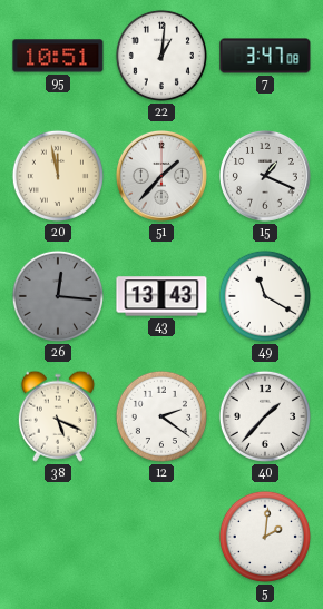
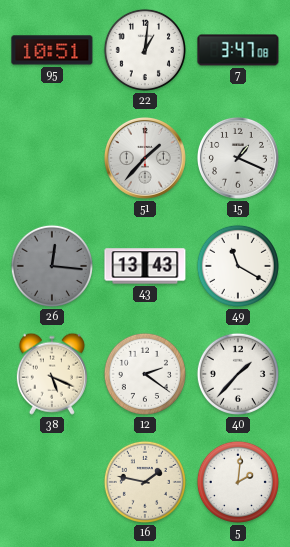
20: 11:58 -> none (58, 176)
16: none -> 1:47 (145, 482)
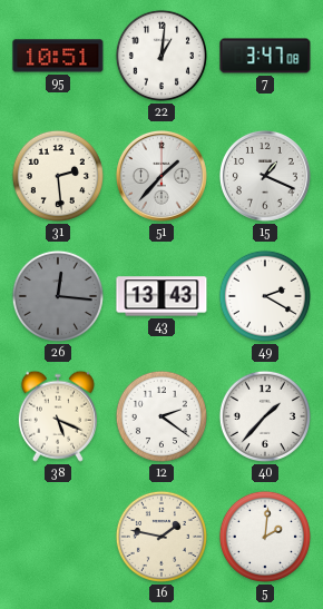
31: none -> 2:29 (58, 176)
49: 11:20 -> 2:20 (265, 296)
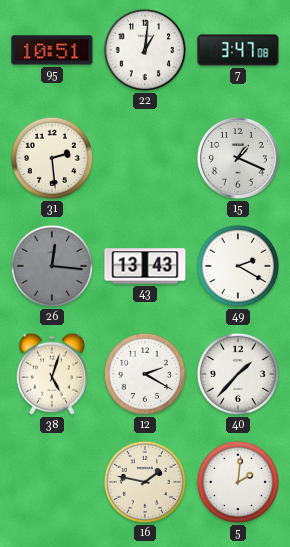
51: 1:37 -> none (161, 176)
38: 5:19 -> 5:03 (52, 374)
12: 2:21 -> 2:20 (145, 374)
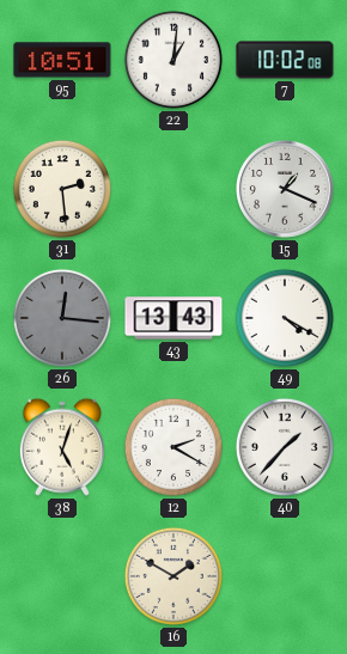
7: 3:47 -> 10:02 (285, 60)
49: 2:20 -> 4:20 (285, 318)
16: 1:47 -> 1:50 (173, 576)
5: 2:01 -> none (238, 482)
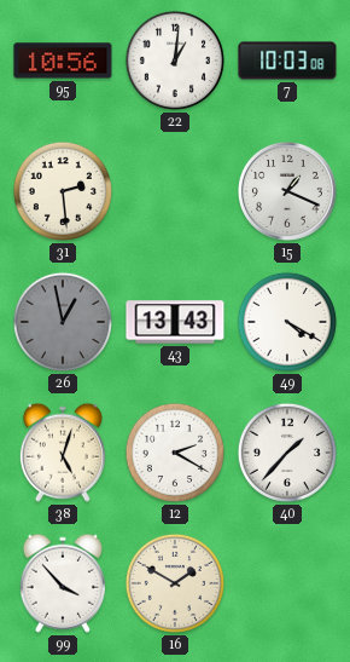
95: 10:51 -> 10:56 (63, 61)
7: 10:02 -> 10:03 (287, 61)
26: 12:16 -> 12:58 (63, 322)
99: none -> 3:53 (63, 583)
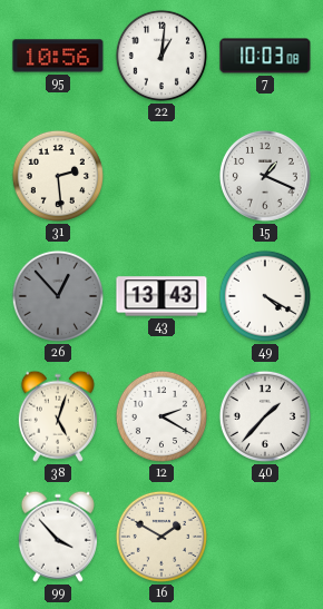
26: 12:58 -> 12:53 (58, 296)
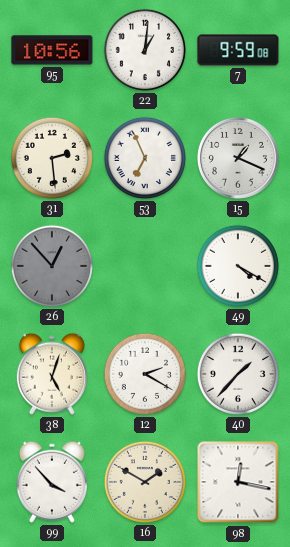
7: 10:03 -> 9:59 (238, 50)
53: none -> 6:56 (145, 158)
43: 13:43 -> none (161, 296)
98: none -> 12:17 (238, 482)
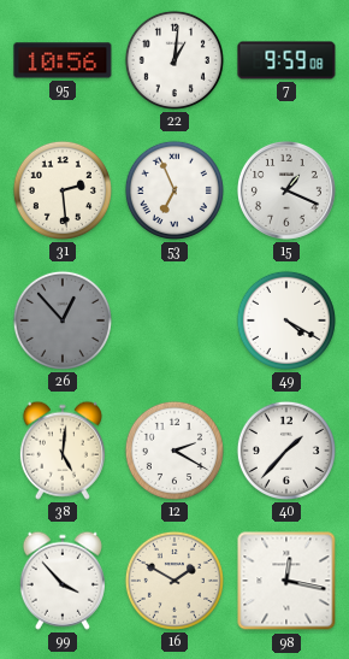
38: 5:03 -> 5:01 (63, 451)
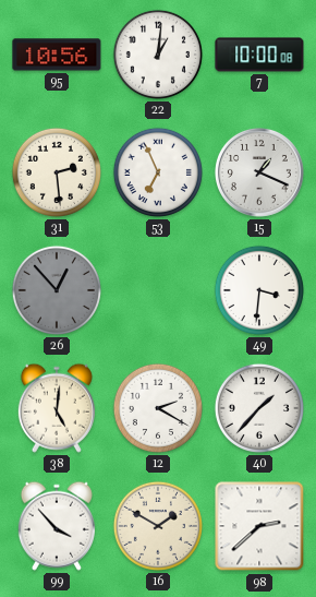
7: 9:59 -> 10:00 (259, 55)
49: 4:20 -> 3:31 (259, 290)
98: 12:17 -> 2:38 (259, 526)
